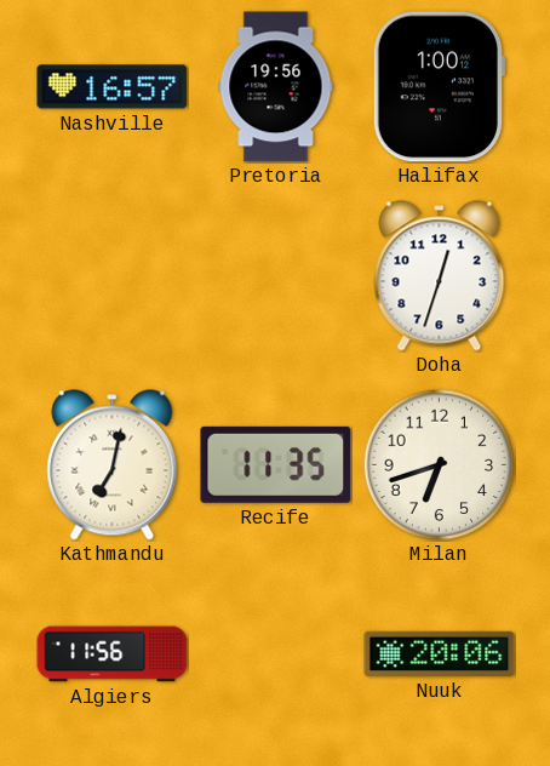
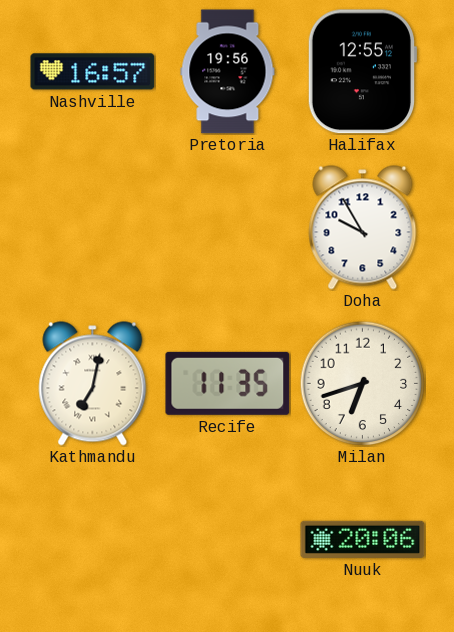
Halifax: 1:00 -> 12:55 (361, 72)
Doha: 12:33 -> 9:55 (363, 228)
Algiers: 11:56 -> none (113, 654)
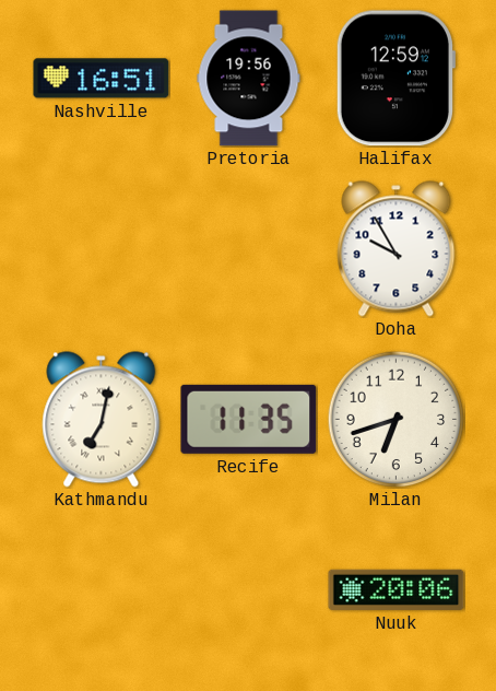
Nashville: 16:57 -> 16:51 (102, 79)
Halifax: 12:55 -> 12:59 (394, 79)
